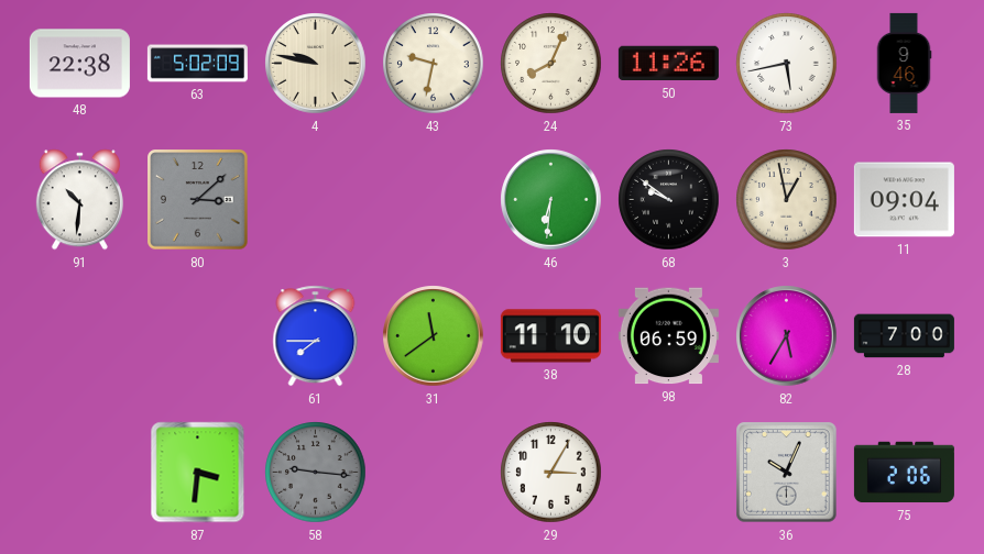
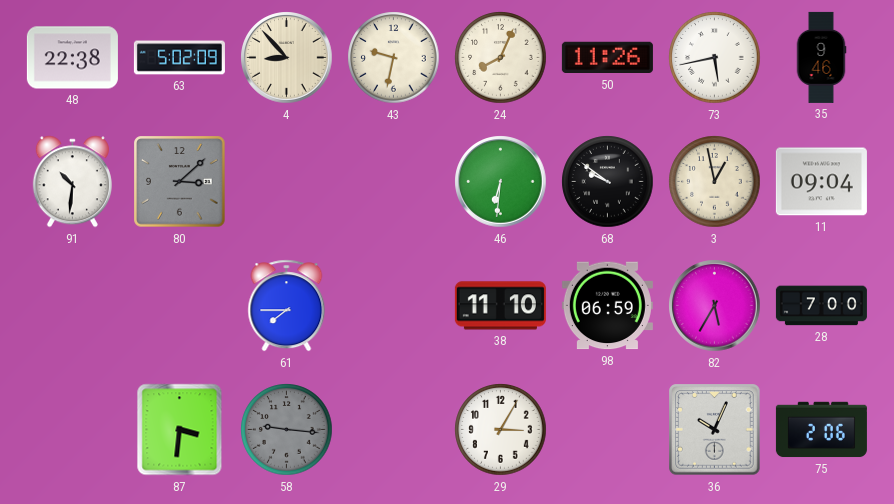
4: 9:47 -> 8:53 (287, 58)
31: 11:39 -> none (434, 336)
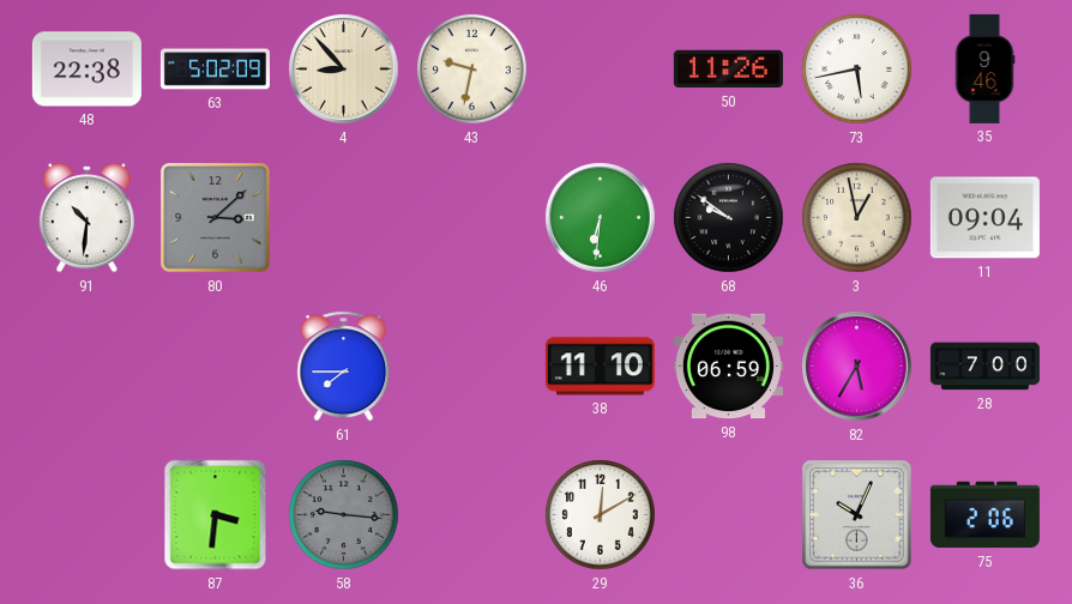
24: 8:04 -> none (501, 58)
29: 3:05 -> 12:10 (601, 515)
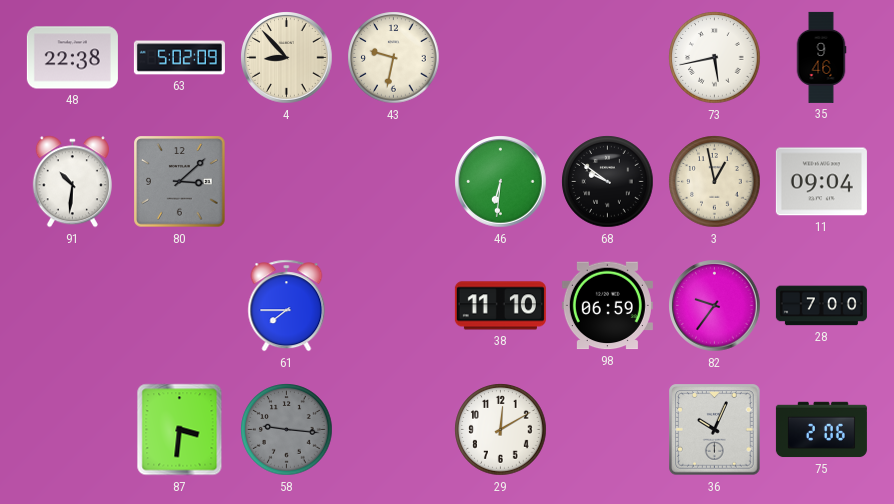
50: 11:26 -> none (728, 70)
82: 5:35 -> 9:36 (715, 306)
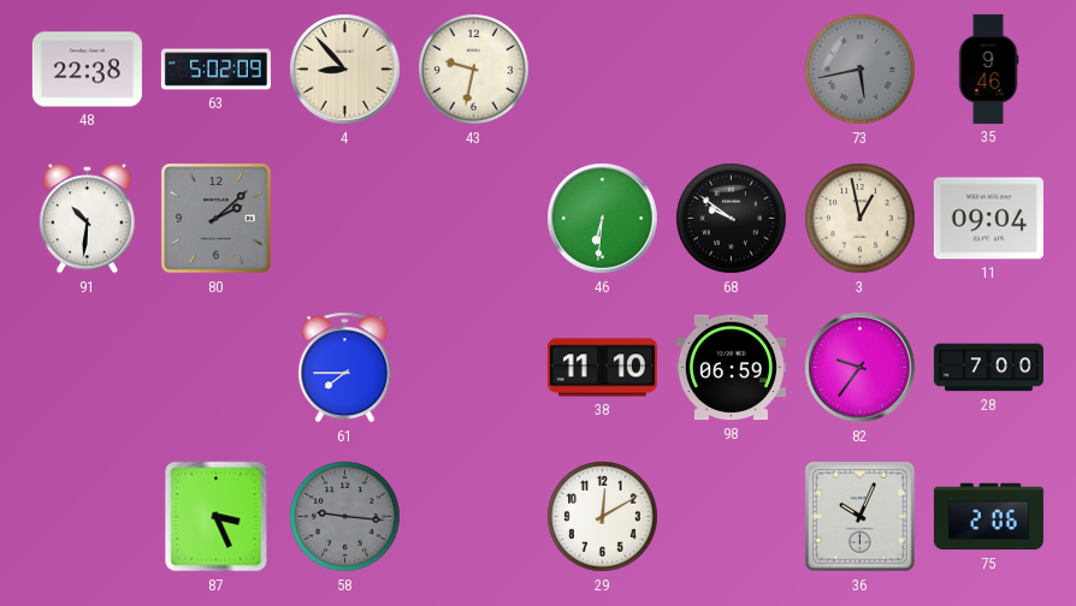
73 dial: white -> grey (861, 70)
80: 3:08 -> 2:08 (217, 219)
87: 3:31 -> 3:26 (217, 517)
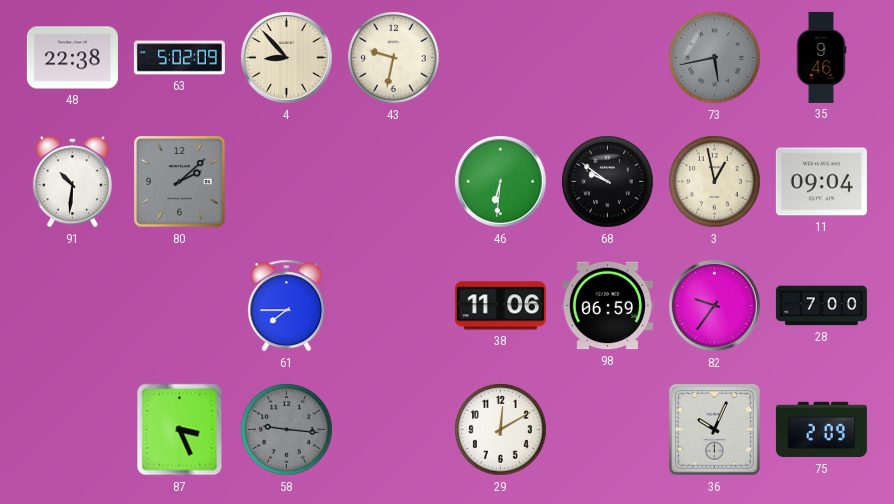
38: 11:10 -> 11:06 (500, 306)
75: 2:06 -> 2:09 (821, 430)
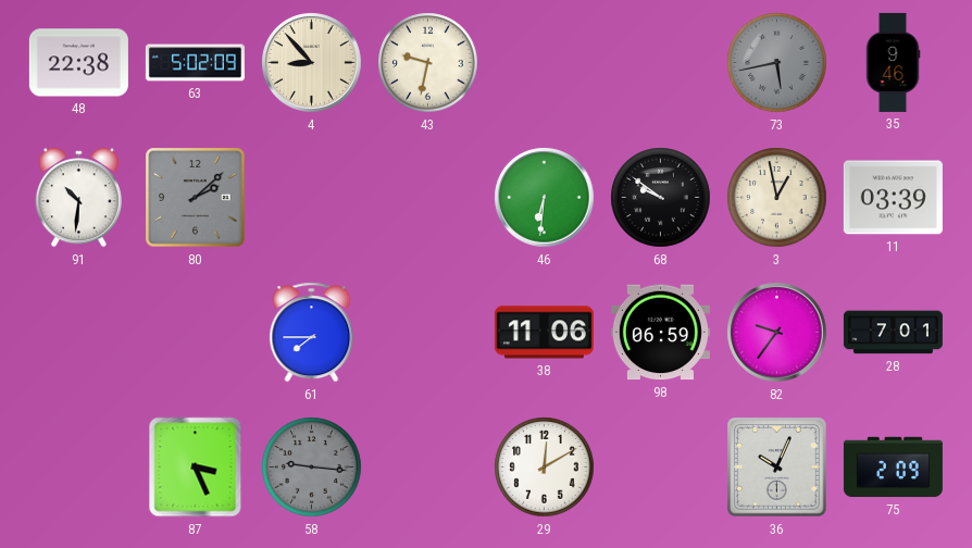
11: 09:04 -> 03:39 (893, 198)
28: 7:00 -> 7:01 (893, 333)
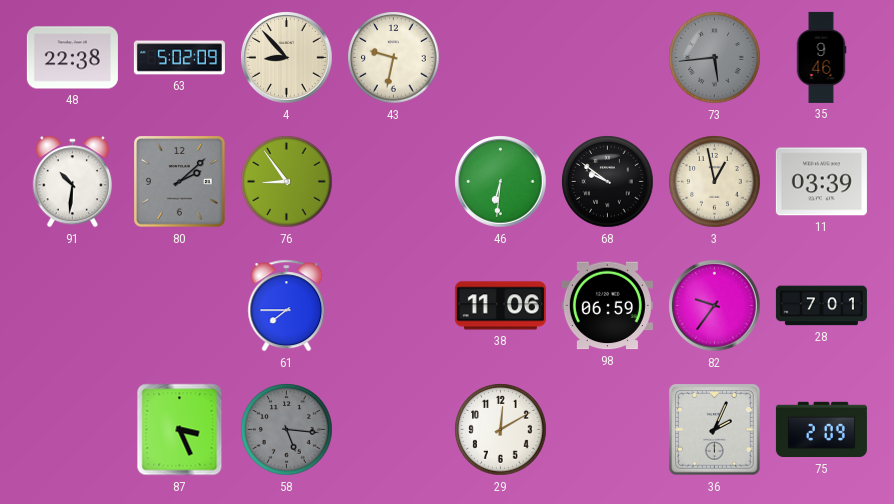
73: 5:43 -> 5:44 (715, 58)
76: none -> 8:54 (287, 182)
58: 9:16 -> 5:16 (287, 430)
36: 10:04 -> 2:04 (715, 430)
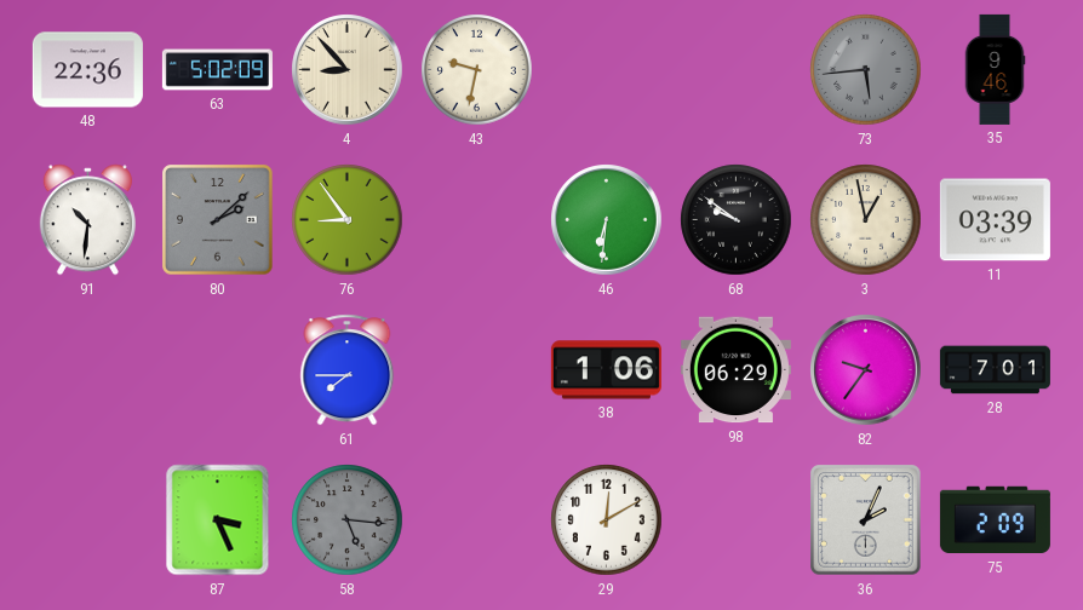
48: 22:38 -> 22:36 (87, 70)
38: 11:06 -> 1:06 (606, 370)
98: 06:59 -> 06:29 (735, 370)
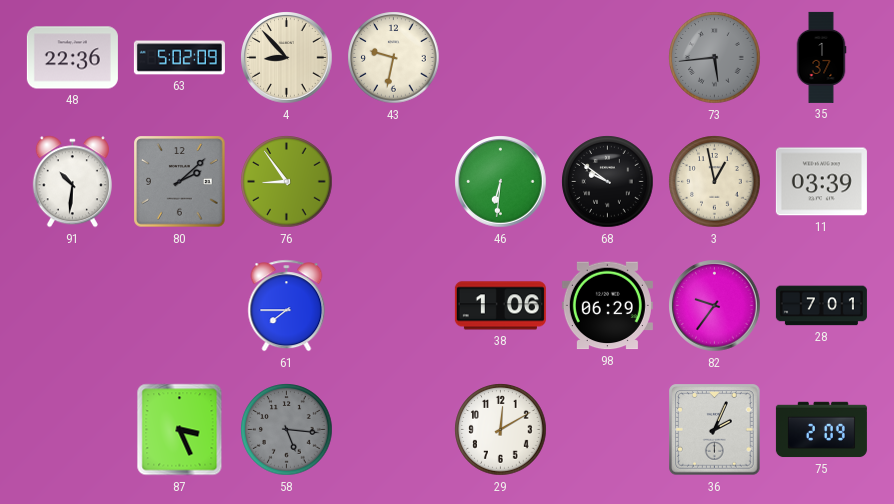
35: 9:46 -> 1:37 (821, 57)
